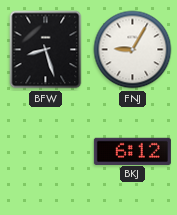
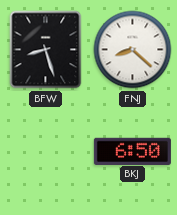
FNJ: 9:05 -> 8:22 (133, 50)
BKJ: 6:12 -> 6:50 (132, 151)
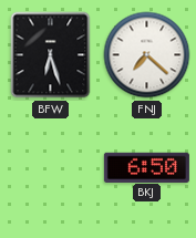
BFW: 8:27 -> 6:27 (51, 55)
FNJ: 8:22 -> 7:22 (147, 55)
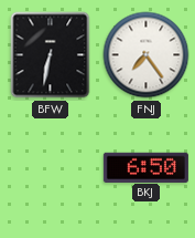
BFW: 6:27 -> 6:32 (51, 55)
FNJ: 7:22 -> 7:24 (147, 55)
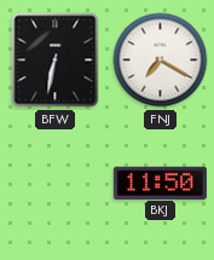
FNJ: 7:24 -> 7:20 (161, 60)
BKJ: 6:50 -> 11:50 (160, 183)
